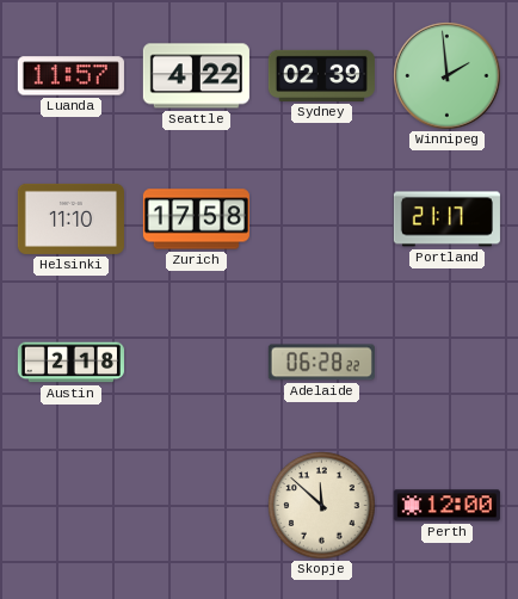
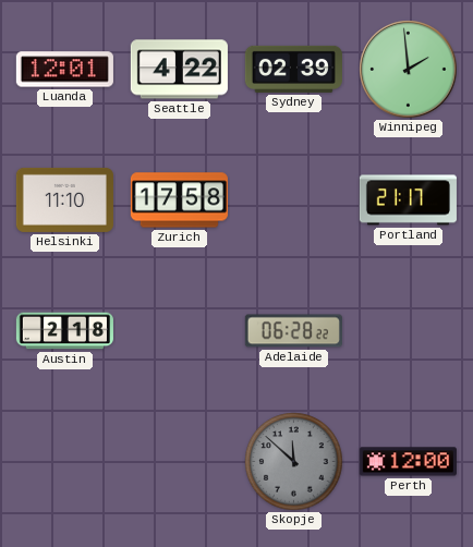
Luanda: 11:57 -> 12:01 (64, 70)
Skopje dial: cream -> grey (294, 462)
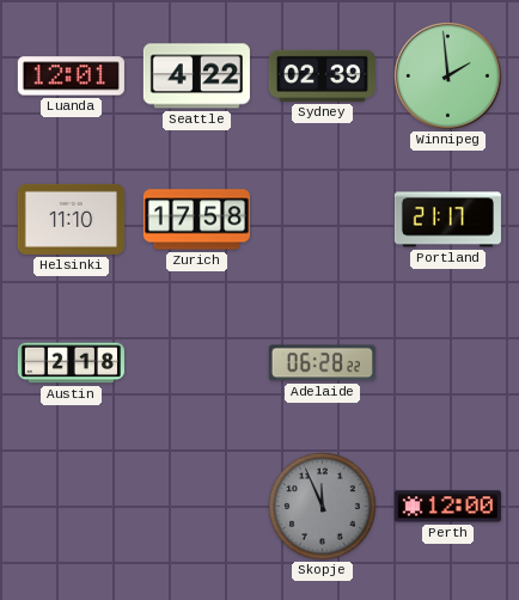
Skopje: 11:52 -> 11:56 (323, 507)
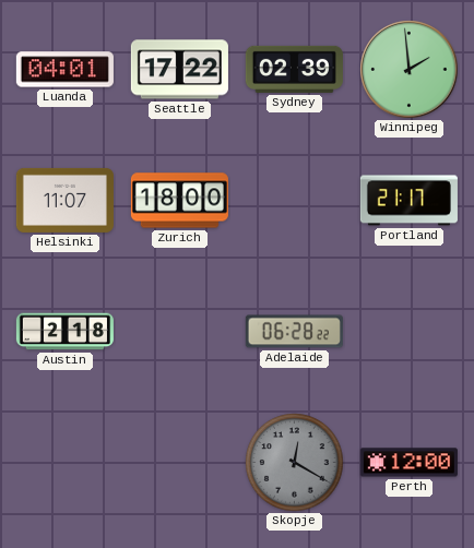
Luanda: 12:01 -> 04:01 (64, 70)
Seattle: 4:22 -> 17:22 (179, 70)
Helsinki: 11:10 -> 11:07 (64, 200)
Zurich: 17:58 -> 18:00 (179, 201)
Skopje: 11:56 -> 12:20 (295, 463)
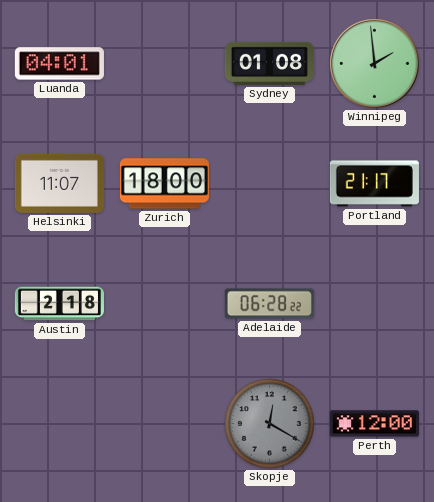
Seattle: 17:22 -> none (179, 70)
Sydney: 02:39 -> 01:08 (269, 63)
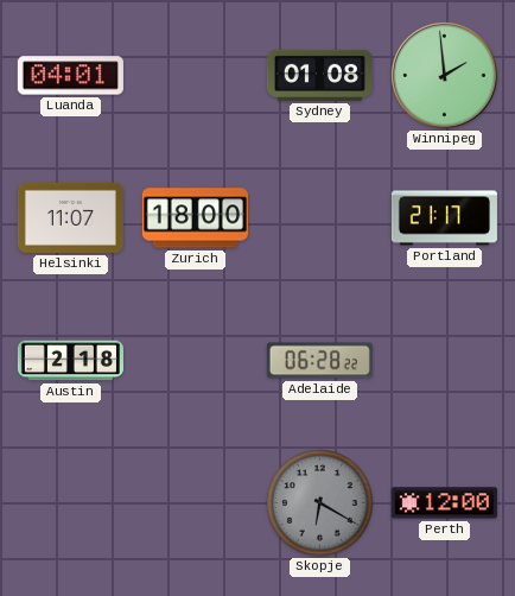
Skopje: 12:20 -> 6:20 (320, 503)
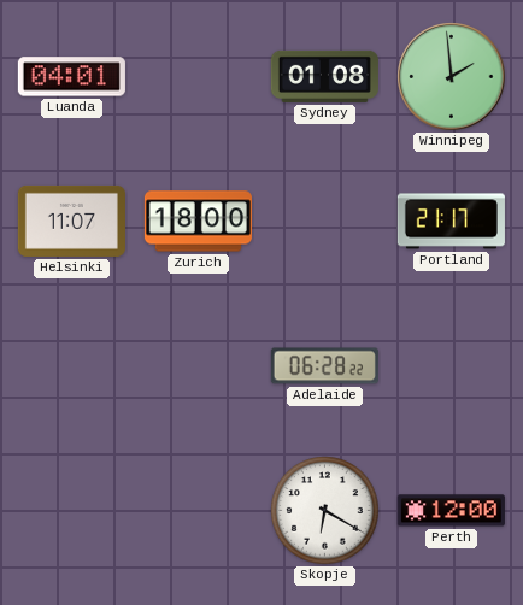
Austin: 2:18 -> none (70, 361)
Skopje dial: grey -> white (325, 511)
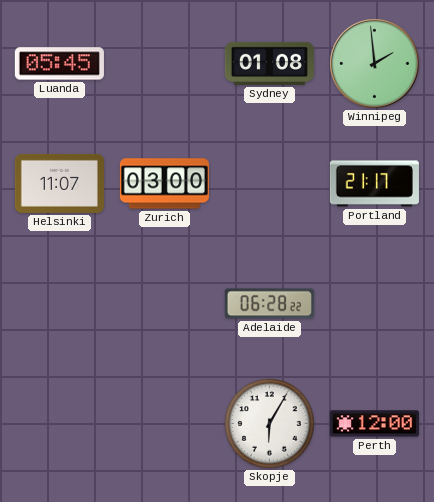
Luanda: 04:01 -> 05:45 (59, 64)
Zurich: 18:00 -> 03:00 (164, 184)
Skopje: 6:20 -> 6:05 (270, 424)
